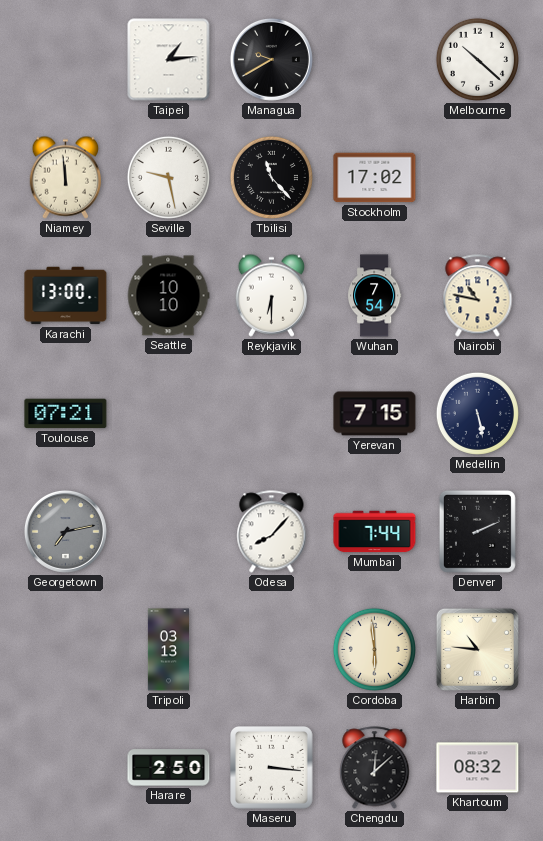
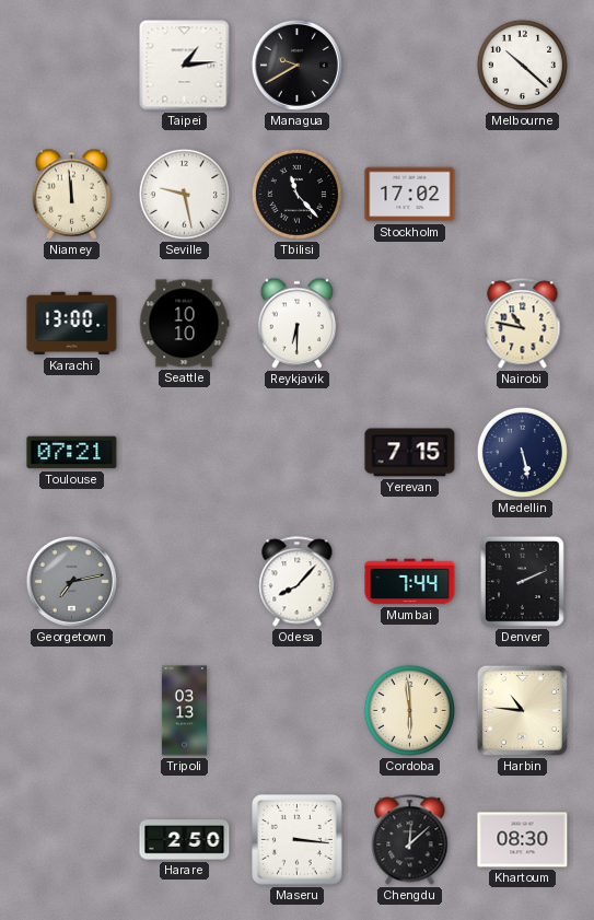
Wuhan: 7:54 -> none (375, 296)
Khartoum: 08:32 -> 08:30 (523, 840)
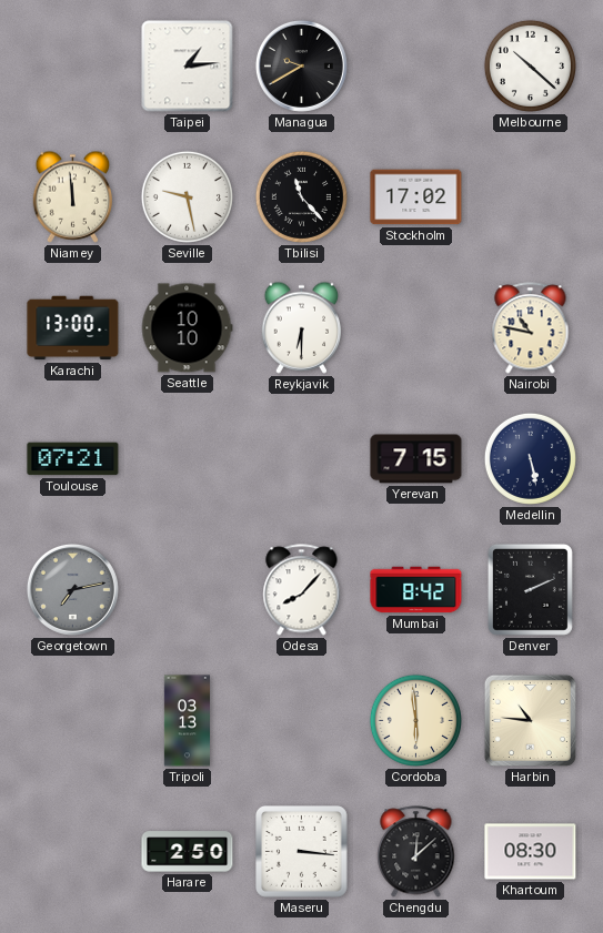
Mumbai: 7:44 -> 8:42 (416, 590)
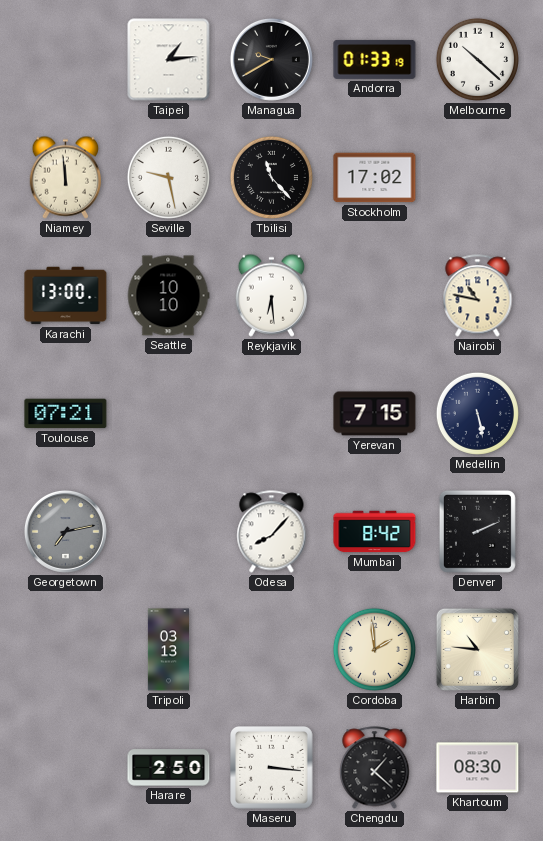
Andorra: none -> 01:33 (375, 59)
Reykjavik: 6:30 -> 6:29 (271, 295)
Cordoba: 5:59 -> 1:59 (374, 649)
Chengdu: 12:08 -> 1:22 (375, 768)
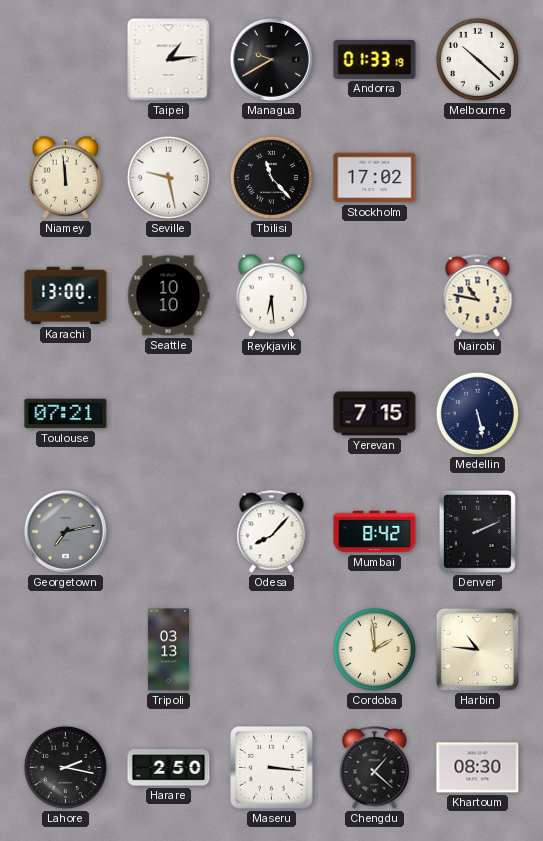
Lahore: none -> 2:17 (65, 767)
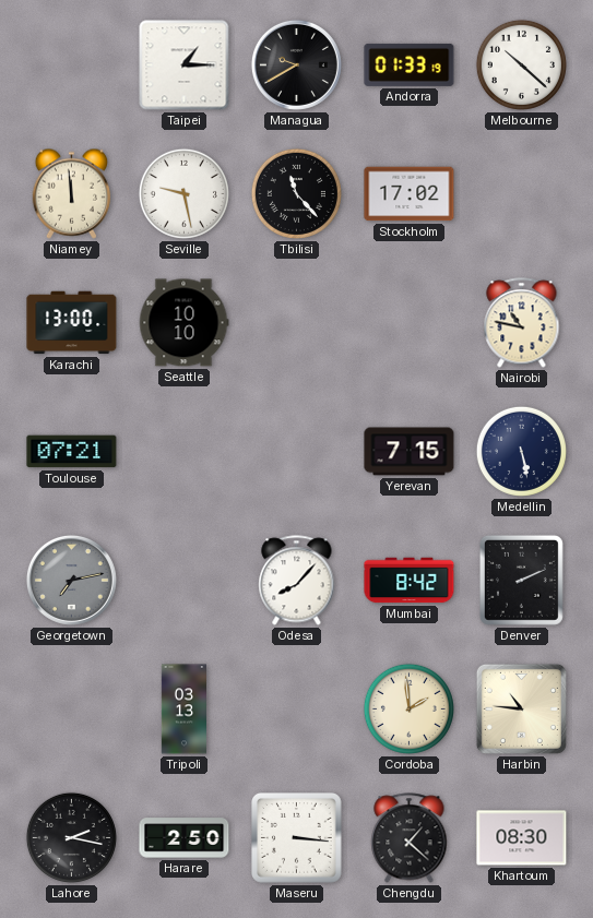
Taipei: 1:14 -> 1:15 (185, 65)
Reykjavik: 6:29 -> none (271, 295)
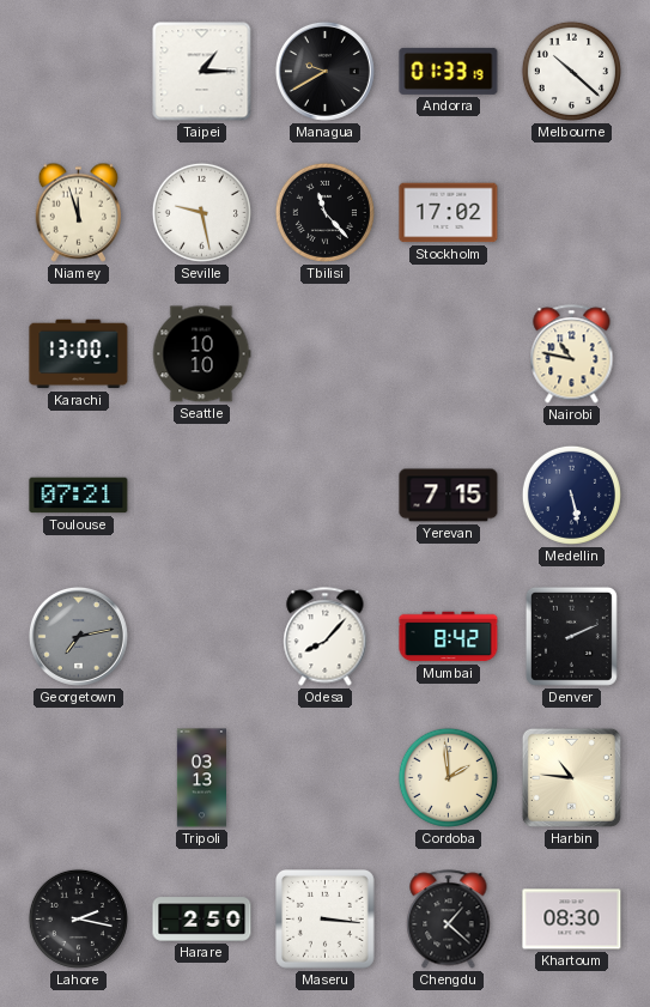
Niamey: 11:59 -> 11:57 (78, 212)
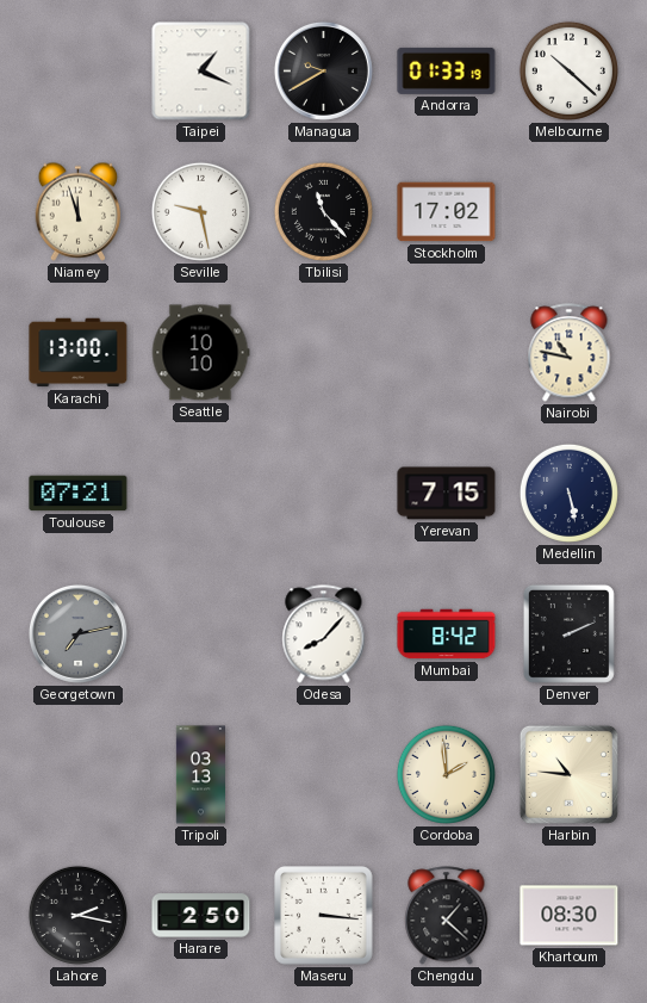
Taipei: 1:15 -> 1:19 (201, 72)
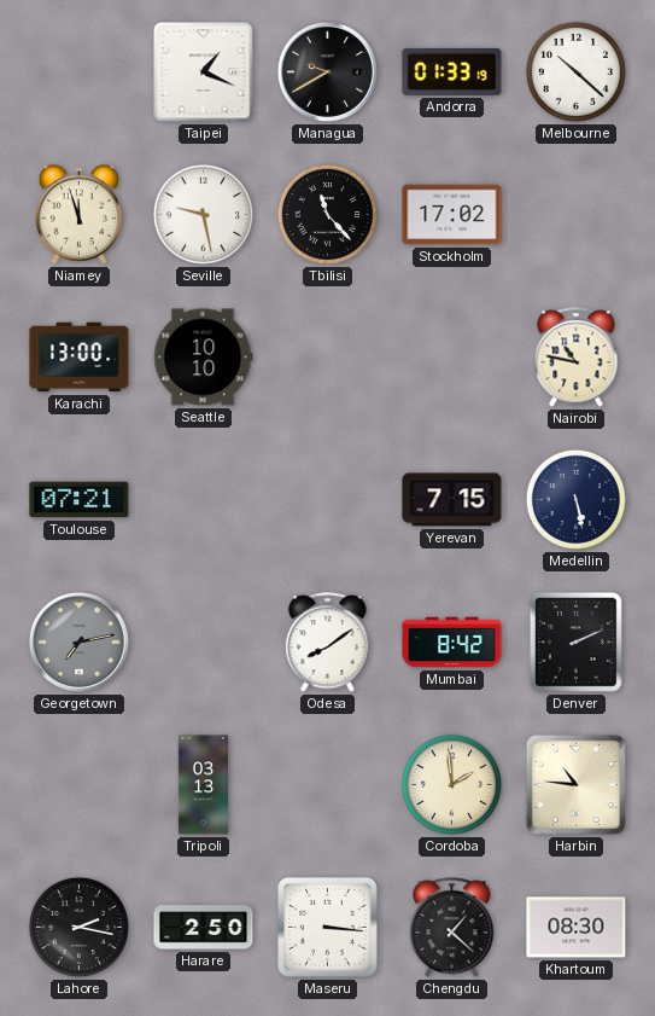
Odesa: 8:07 -> 8:09 (328, 643)
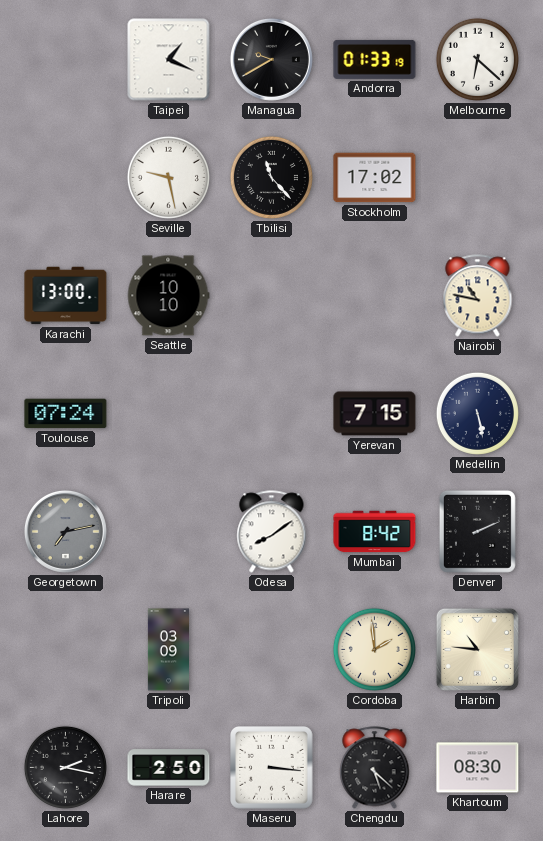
Melbourne: 10:22 -> 6:22 (477, 59)
Niamey: 11:57 -> none (78, 214)
Toulouse: 07:21 -> 07:24 (66, 414)
Tripoli: 03:13 -> 03:09 (168, 650)
Chengdu: 1:22 -> 5:22 (375, 768)
